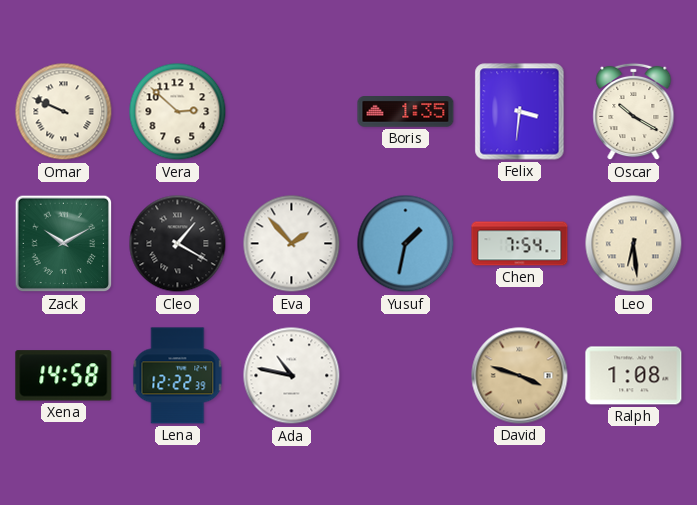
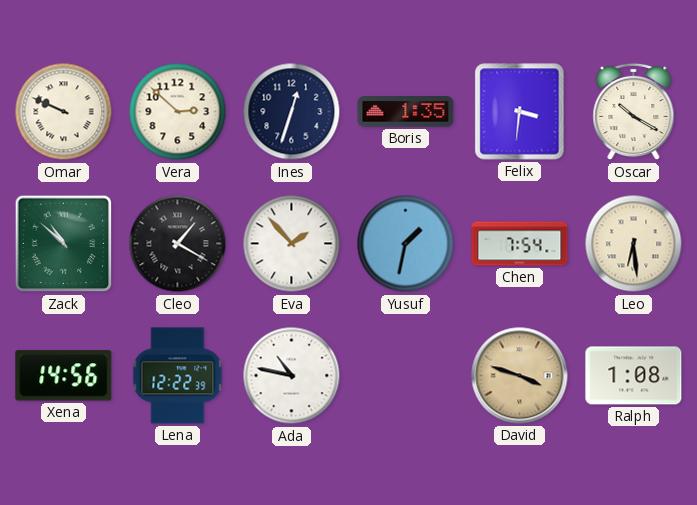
Ines: none -> 12:33 (292, 112)
Zack: 10:10 -> 10:52 (64, 244)
Xena: 14:58 -> 14:56 (64, 376)
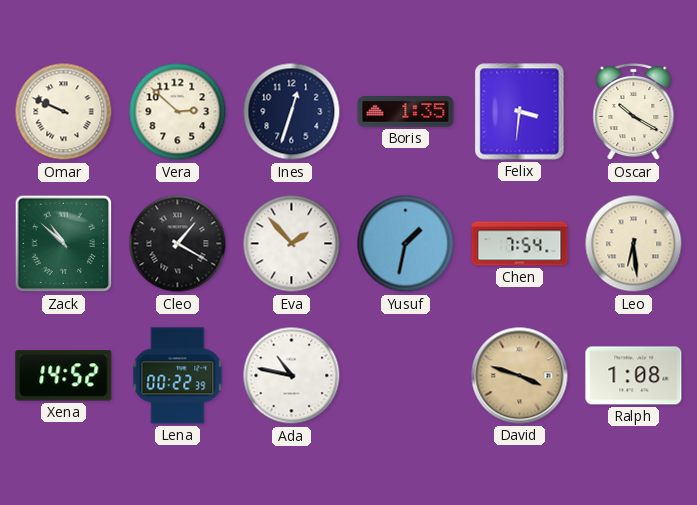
Xena: 14:56 -> 14:52 (64, 376)
Lena: 12:22 -> 00:22 (178, 376)
